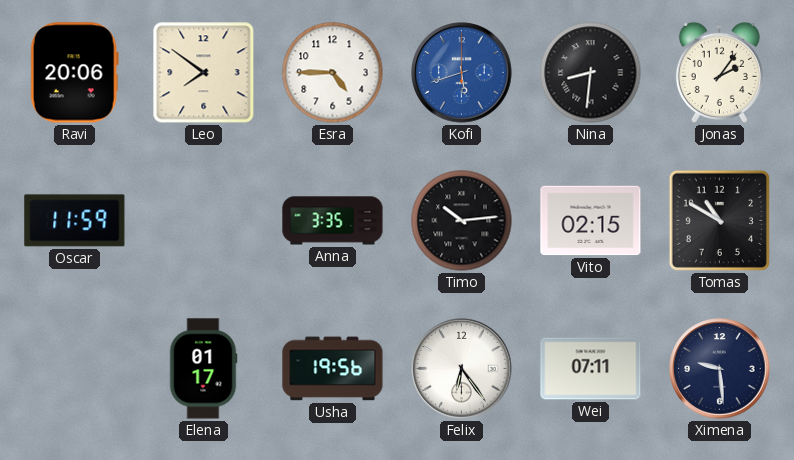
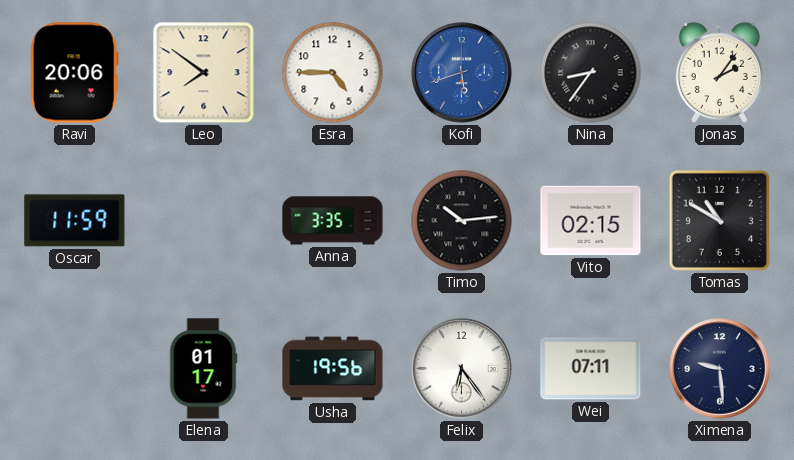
Nina: 8:31 -> 8:36 (591, 73)
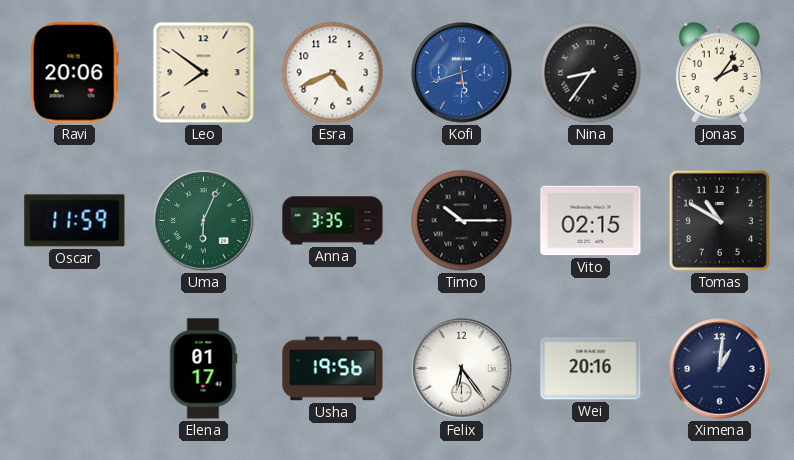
Esra: 4:45 -> 4:41 (333, 73)
Uma: none -> 6:04 (204, 221)
Timo: 10:14 -> 10:15 (462, 221)
Wei: 07:11 -> 20:16 (591, 369)
Ximena: 9:29 -> 1:01 (720, 369)
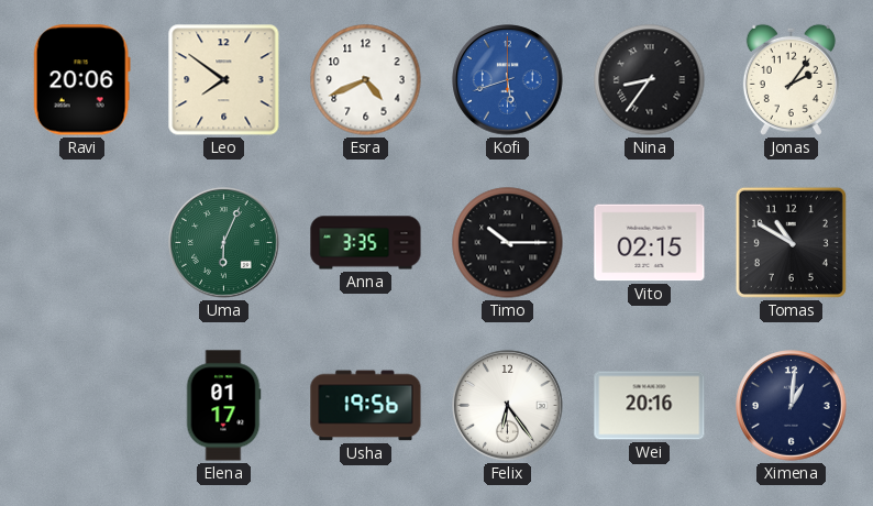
Oscar: 11:59 -> none (75, 221)
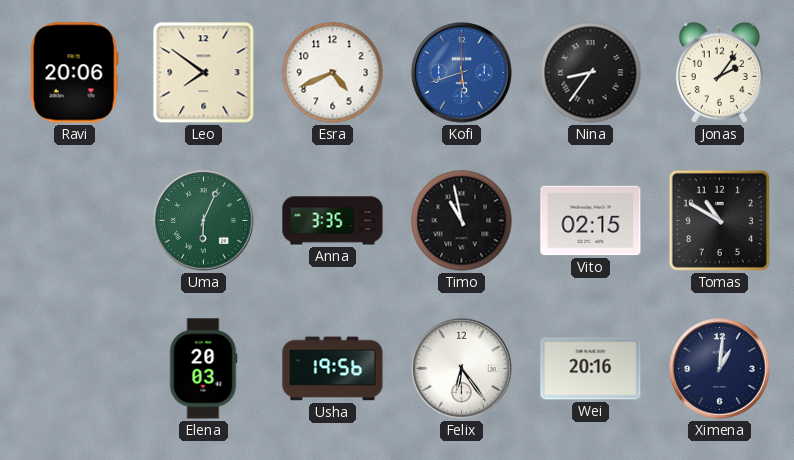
Timo: 10:15 -> 10:58 (462, 221)
Elena: 01:17 -> 20:03 (203, 369)
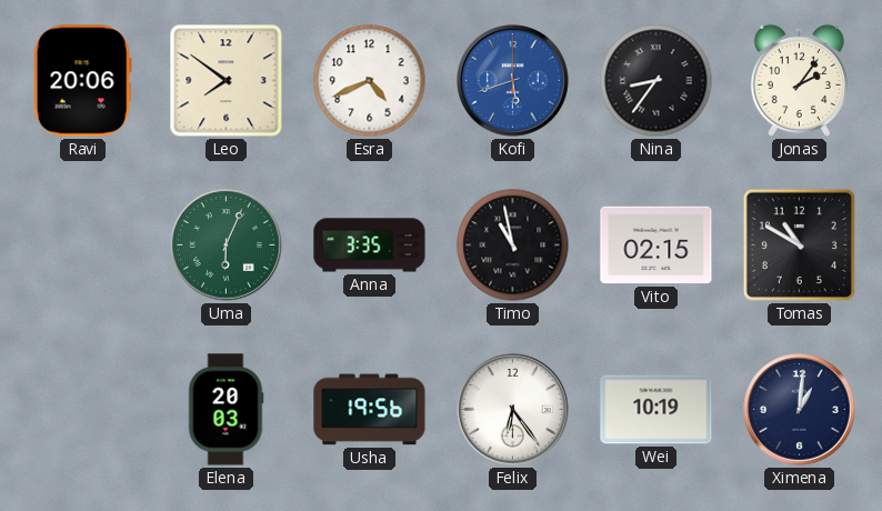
Wei: 20:16 -> 10:19 (657, 410)
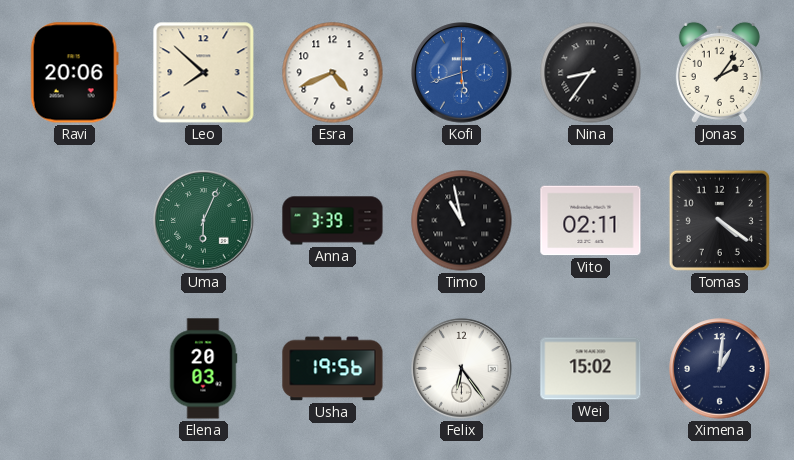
Leo: 7:51 -> 7:52 (204, 73)
Anna: 3:35 -> 3:39 (333, 221)
Vito: 02:15 -> 02:11 (591, 221)
Tomas: 10:50 -> 4:21 (719, 220)
Wei: 10:19 -> 15:02 (591, 369)
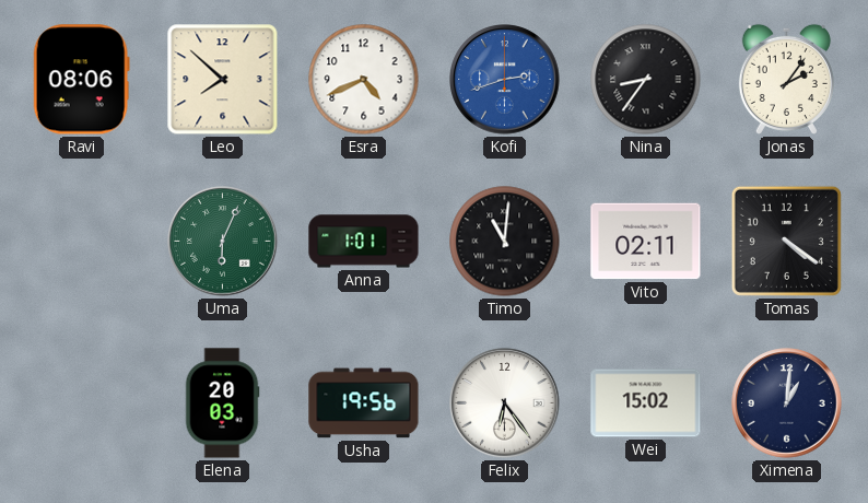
Ravi: 20:06 -> 08:06 (81, 80)
Kofi: 5:42 -> 2:42 (505, 80)
Anna: 3:39 -> 1:01 (364, 242)
Timo: 10:58 -> 11:01 (505, 242)
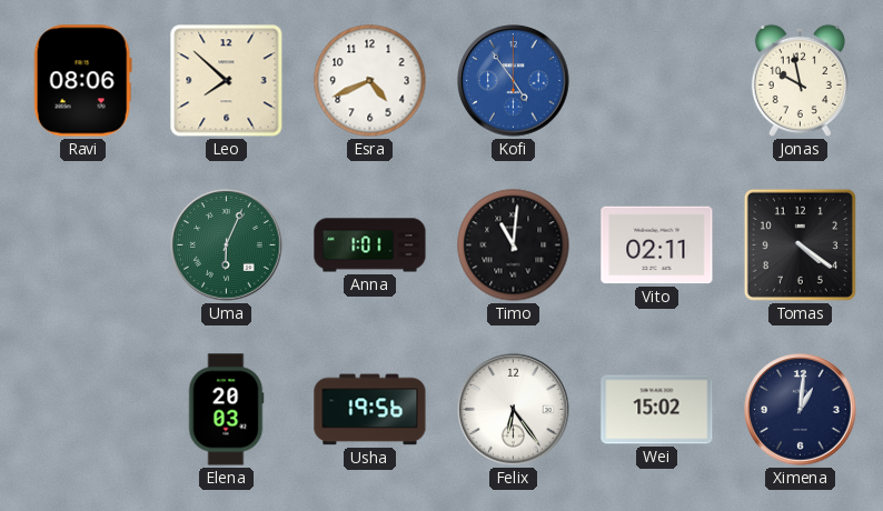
Kofi: 2:42 -> 4:54 (514, 81)
Nina: 8:36 -> none (646, 80)
Jonas: 2:06 -> 9:58 (800, 80)
